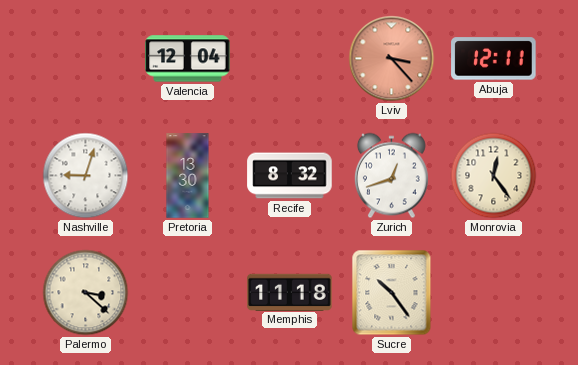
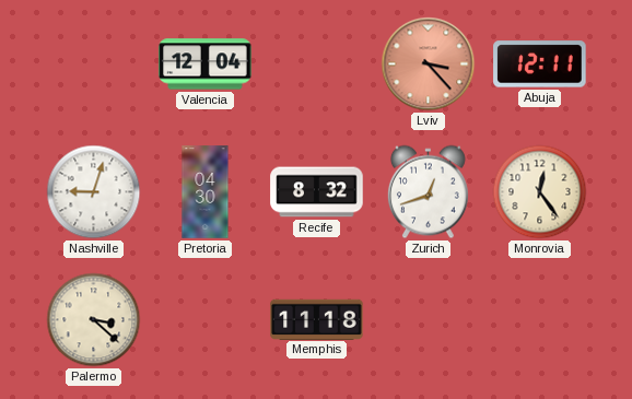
Pretoria: 13:30 -> 04:30 (206, 192)
Sucre: 10:24 -> none (392, 293)
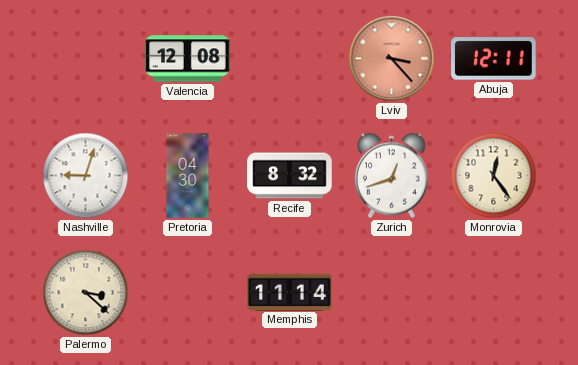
Valencia: 12:04 -> 12:08 (188, 59)
Memphis: 11:18 -> 11:14 (290, 292)
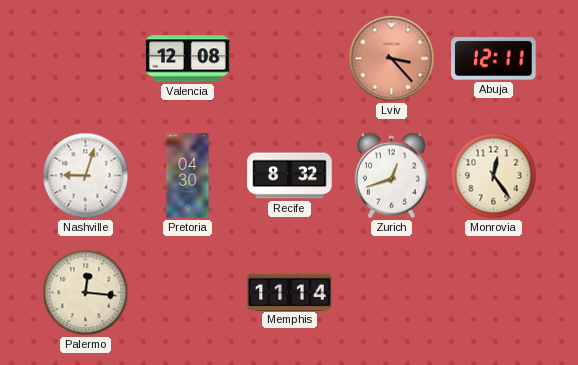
Palermo: 3:22 -> 12:16 (86, 293)
